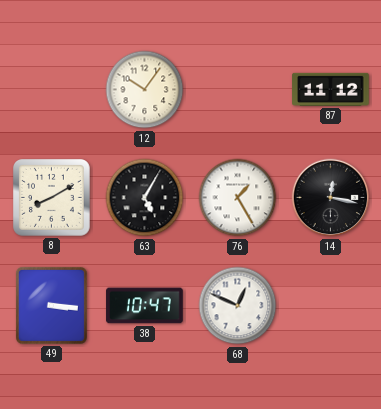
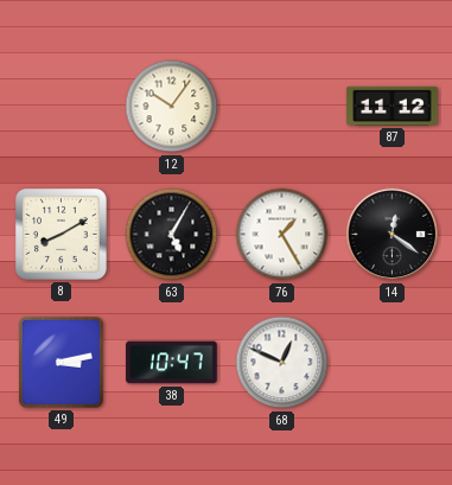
14: 12:17 -> 12:21 (393, 235)
49: 3:16 -> 3:13 (61, 362)
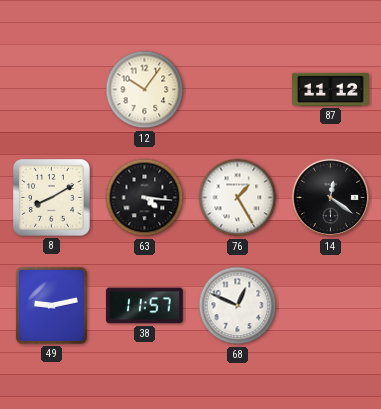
63: 5:05 -> 4:16 (145, 198)
49: 3:13 -> 9:13 (51, 305)
38: 10:47 -> 11:57 (145, 306)
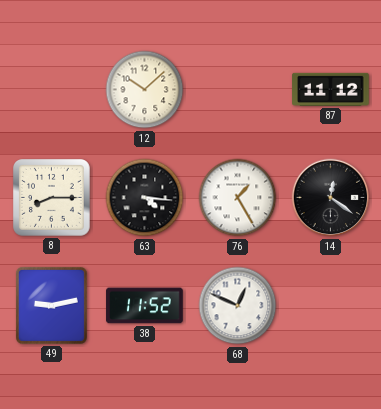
12: 10:06 -> 10:08 (145, 90)
8: 8:10 -> 8:15 (52, 198)
38: 11:57 -> 11:52 (145, 306)
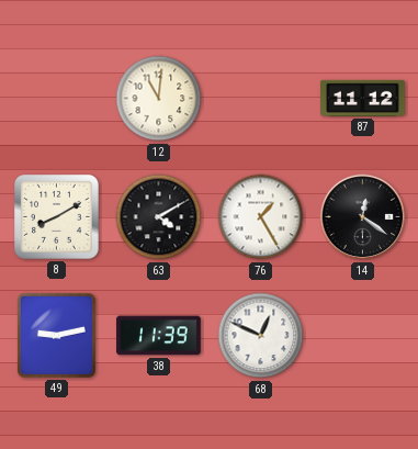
12: 10:08 -> 11:01 (159, 99)
8: 8:15 -> 8:10 (57, 217)
63: 4:16 -> 4:10 (159, 217)
38: 11:52 -> 11:39 (159, 336)
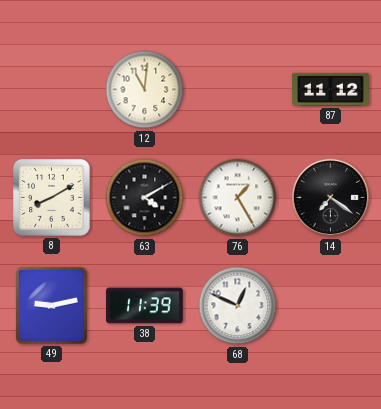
14: 12:21 -> 7:21 (331, 198)
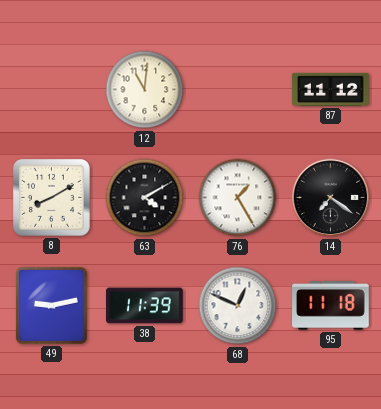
95: none -> 11:18 (331, 306)
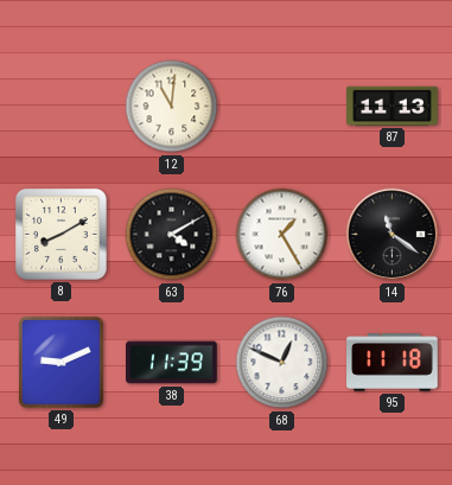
87: 11:12 -> 11:13 (393, 106)
14: 7:21 -> 11:21 (393, 235)
49: 9:13 -> 9:11 (61, 362)
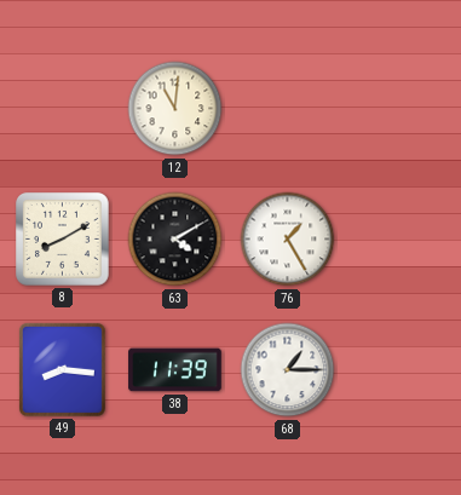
87: 11:13 -> none (393, 106)
14: 11:21 -> none (393, 235)
49: 9:11 -> 8:16 (62, 369)
68: 12:49 -> 1:15 (288, 370)
95: 11:18 -> none (393, 363)
